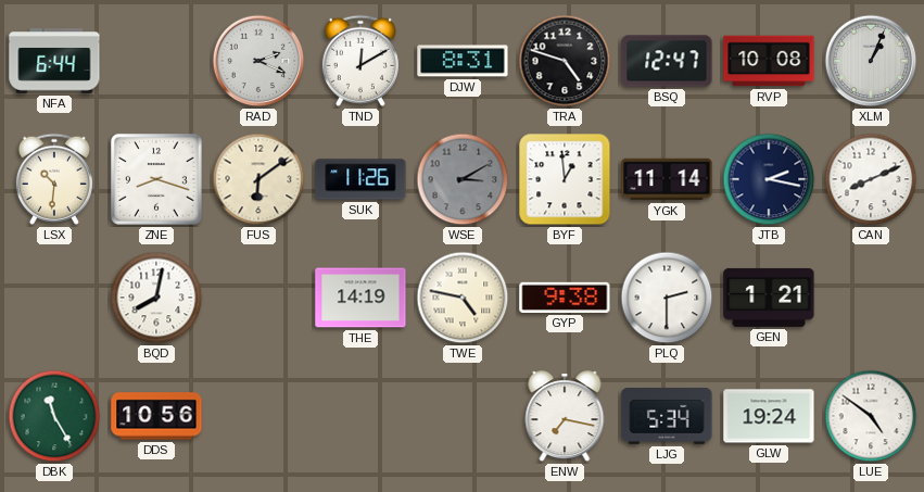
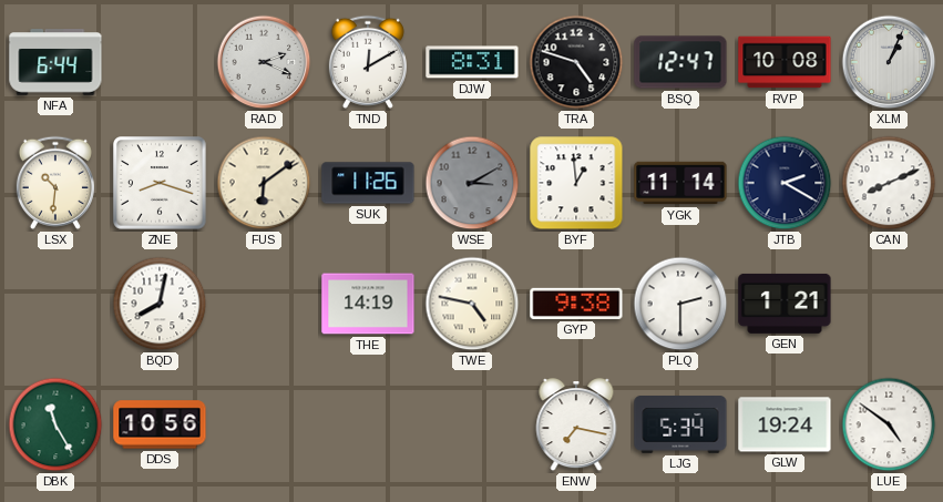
JTB: 2:17 -> 2:20 (785, 183)
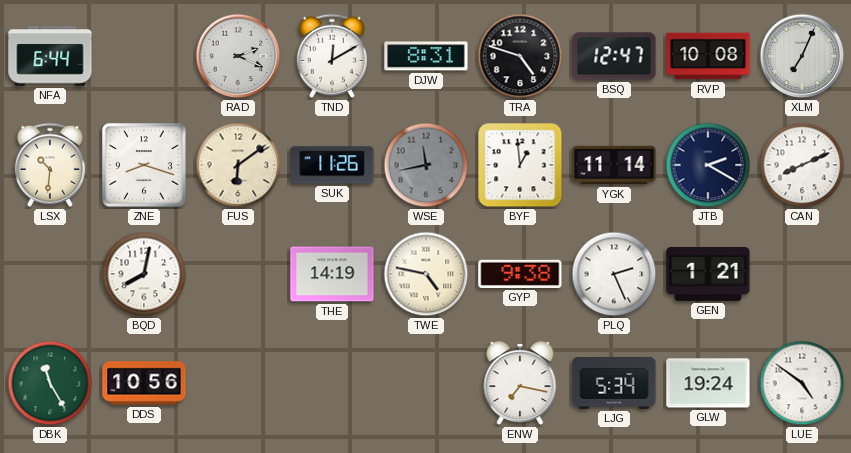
XLM: 1:04 -> 7:04 (802, 56)
WSE: 3:10 -> 11:43 (426, 165)
PLQ: 2:30 -> 2:26 (614, 274)
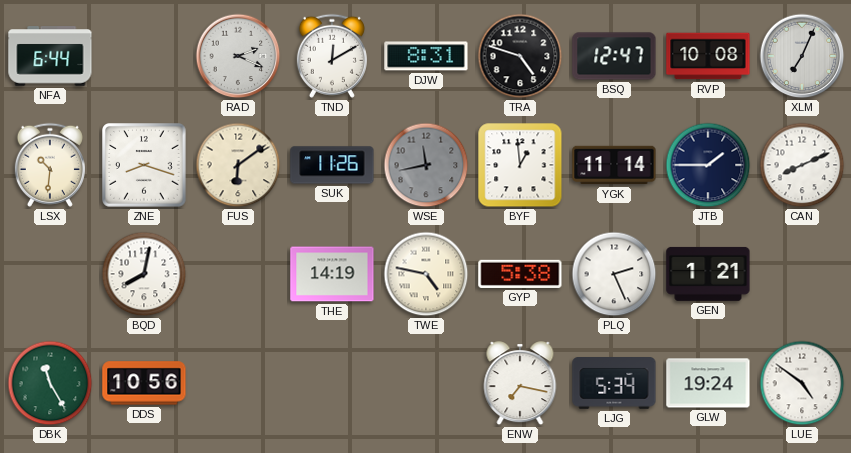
JTB: 2:20 -> 1:45 (708, 165)
GYP: 9:38 -> 5:38 (520, 274)
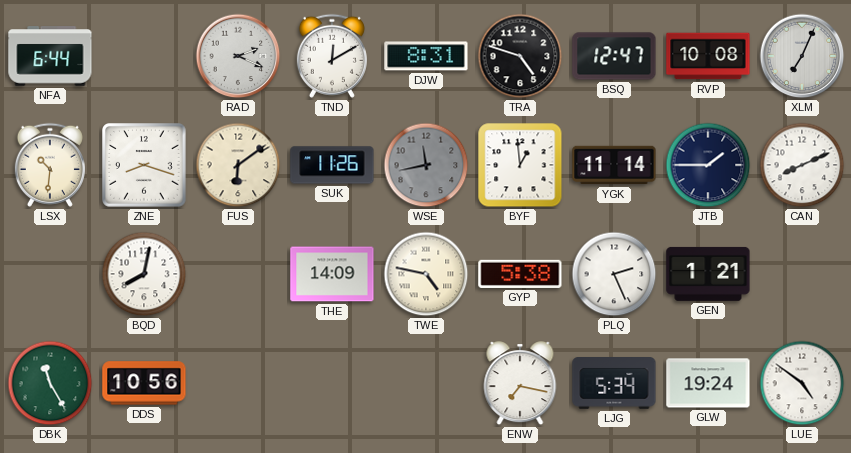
THE: 14:19 -> 14:09 (332, 274)
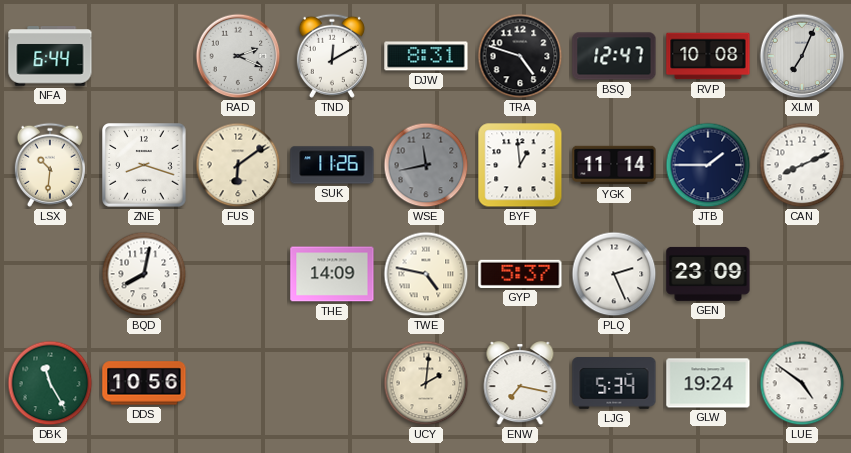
GYP: 5:38 -> 5:37 (520, 274)
GEN: 1:21 -> 23:09 (708, 274)
UCY: none -> 2:01 (426, 383)
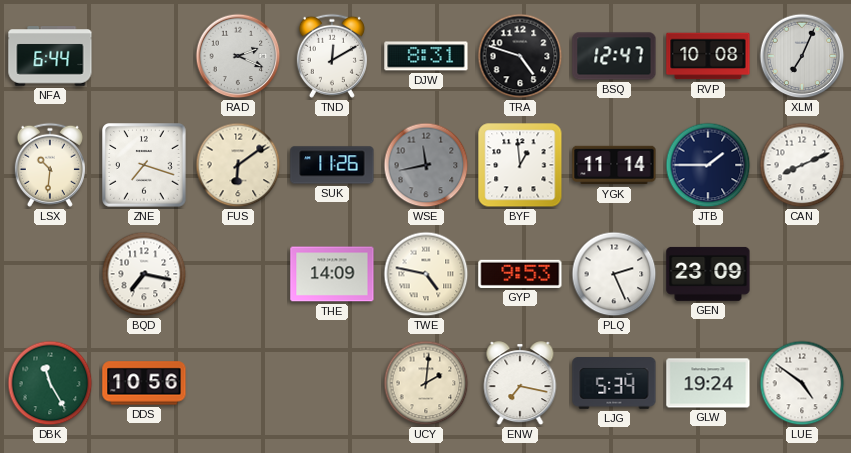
ZNE: 8:18 -> 7:18 (145, 166)
BQD: 8:02 -> 7:17 (144, 274)
GYP: 5:37 -> 9:53 (520, 274)
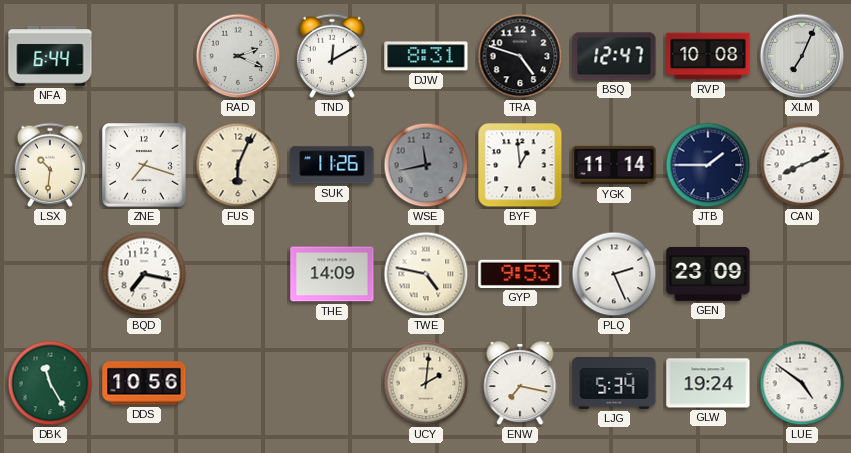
FUS: 6:09 -> 6:04 (238, 165)
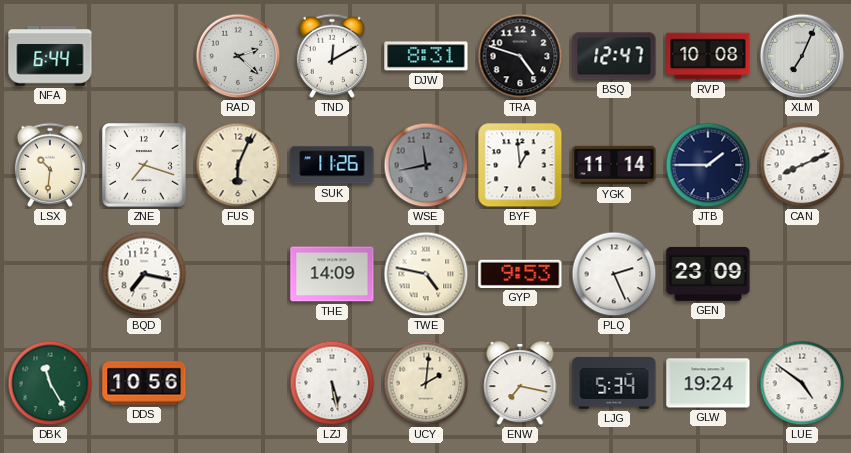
RAD: 2:19 -> 2:22 (238, 56)
LZJ: none -> 5:28 (332, 383)
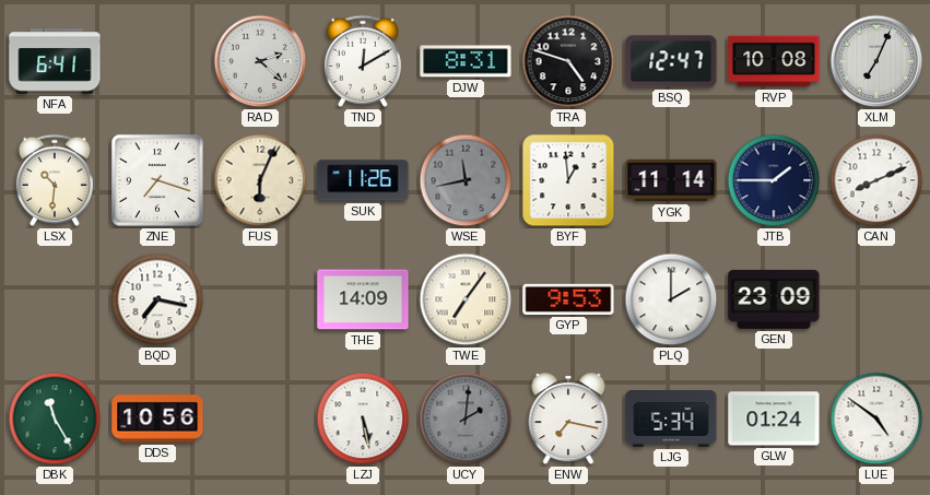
NFA: 6:44 -> 6:41 (55, 61)
TWE: 4:47 -> 7:06 (466, 299)
PLQ: 2:26 -> 2:00 (671, 299)
UCY dial: cream -> grey (466, 419)
GLW: 19:24 -> 01:24 (774, 419)
